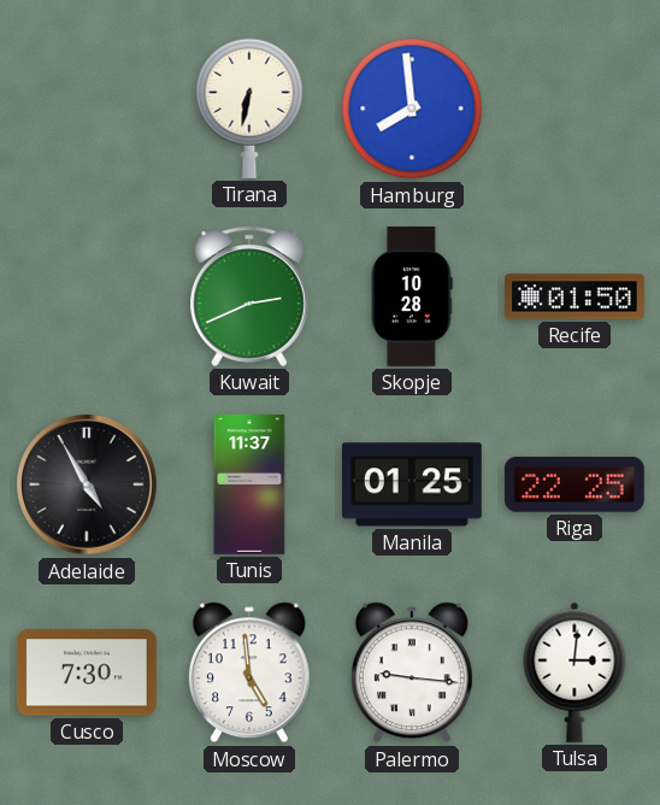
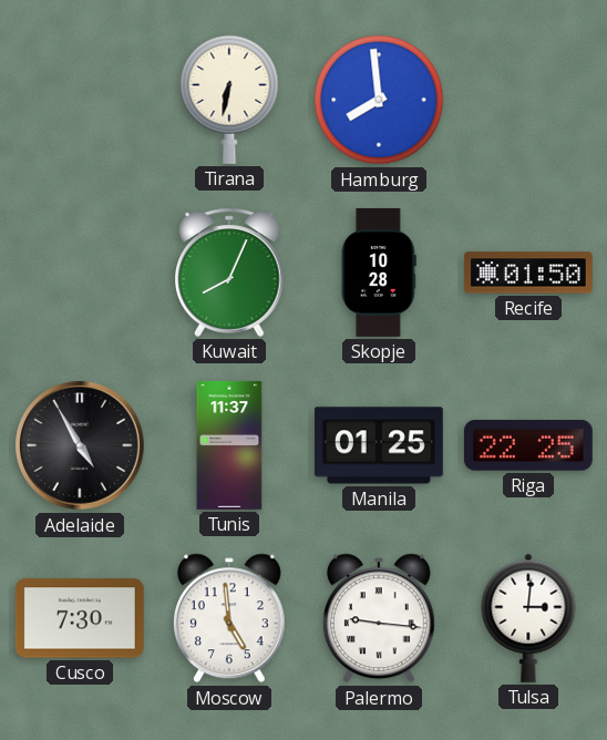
Kuwait: 2:41 -> 8:04 (230, 273)
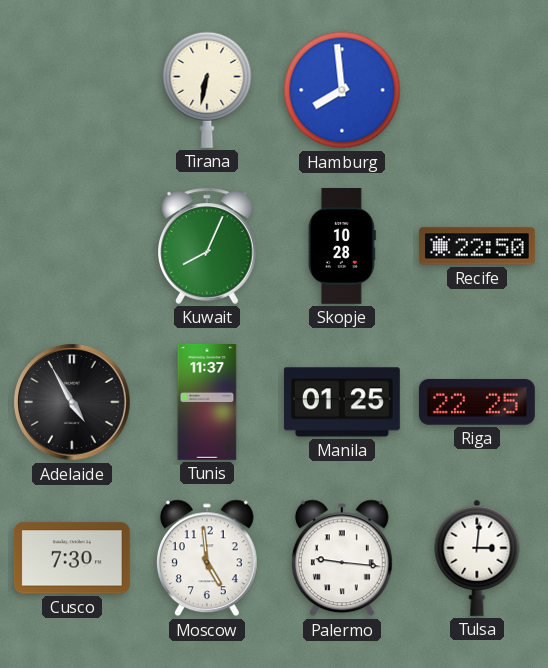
Recife: 01:50 -> 22:50 (477, 246)
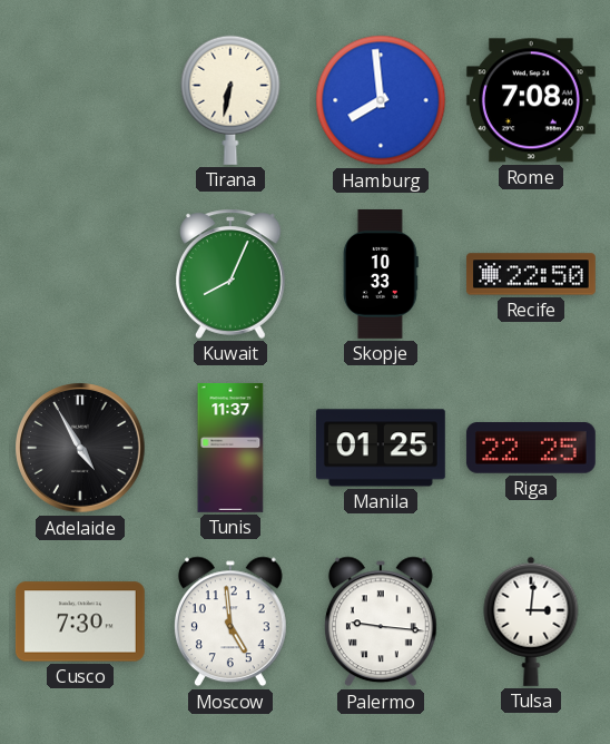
Rome: none -> 7:08 (531, 100)
Skopje: 10:28 -> 10:33 (381, 274)
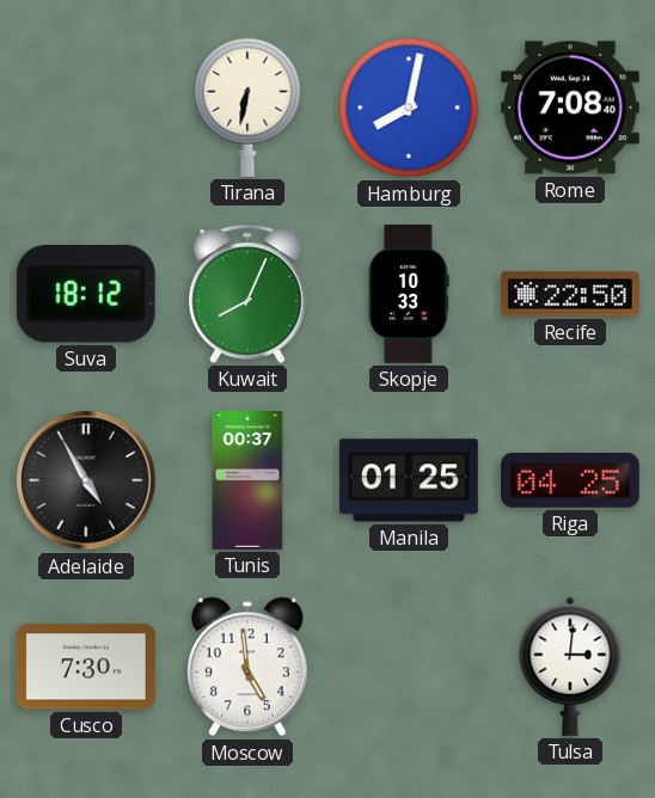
Hamburg: 7:59 -> 8:02 (409, 108)
Suva: none -> 18:12 (86, 294)
Tunis: 11:37 -> 00:37 (247, 480)
Riga: 22:25 -> 04:25 (570, 480)
Palermo: 9:16 -> none (381, 621)
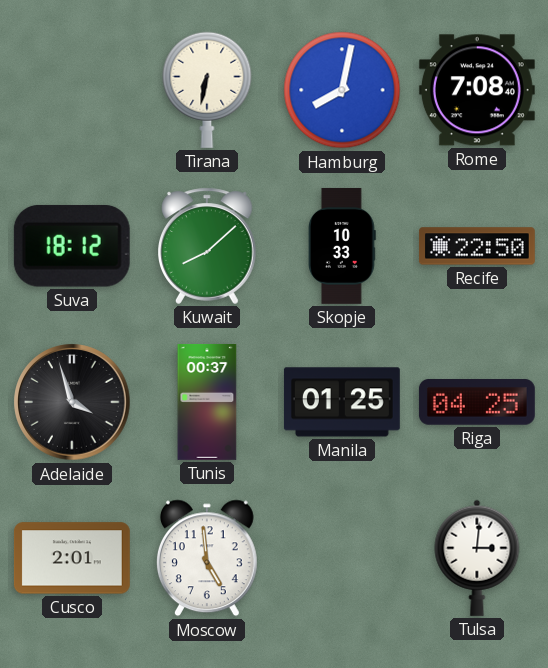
Kuwait: 8:04 -> 8:08 (208, 246)
Adelaide: 4:55 -> 3:57 (72, 402)
Cusco: 7:30 -> 2:01 (72, 558)
